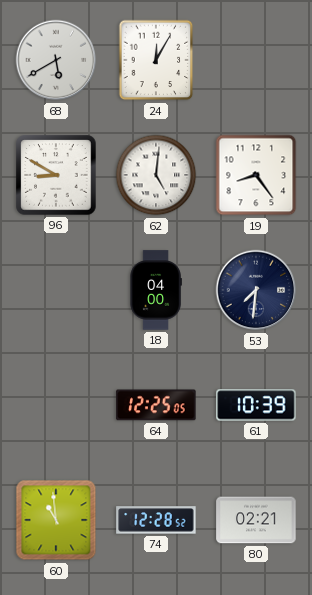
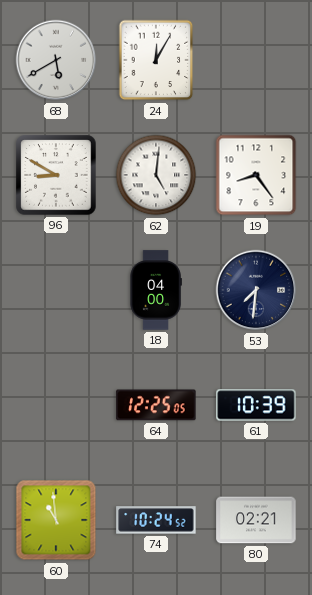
74: 12:28 -> 10:24 (156, 520)
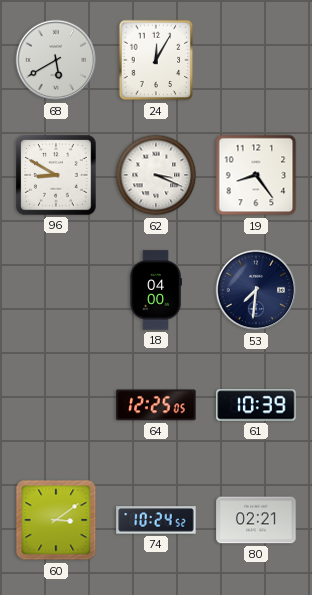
62: 5:01 -> 3:19 (156, 175)
60: 10:59 -> 3:09 (56, 520)
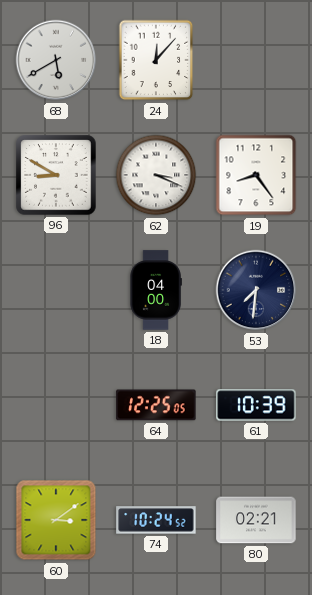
24: 12:05 -> 12:07 (156, 60)
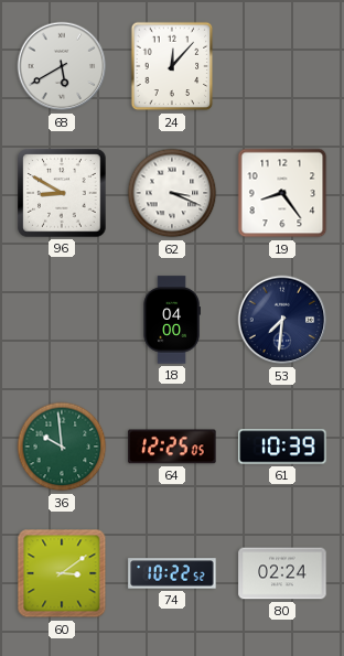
36: none -> 9:59 (62, 447)
74: 10:24 -> 10:22 (172, 573)
80: 02:21 -> 02:24 (282, 573)
